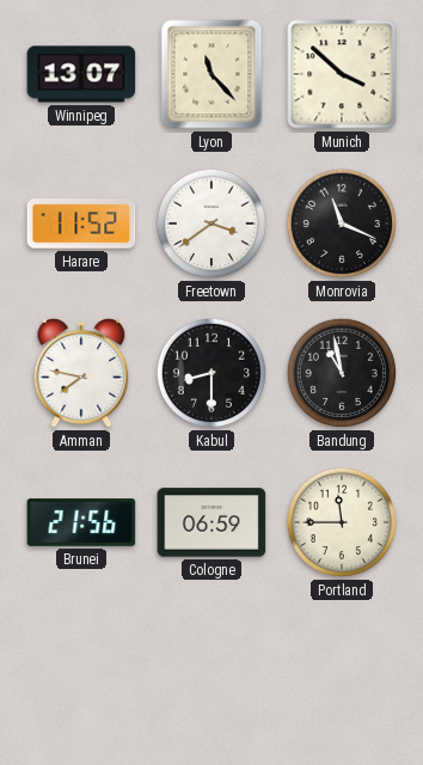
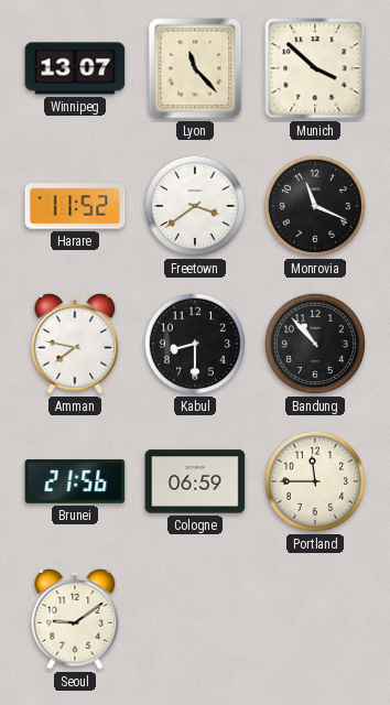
Bandung: 10:58 -> 10:53 (315, 344)
Seoul: none -> 9:09 (75, 619)
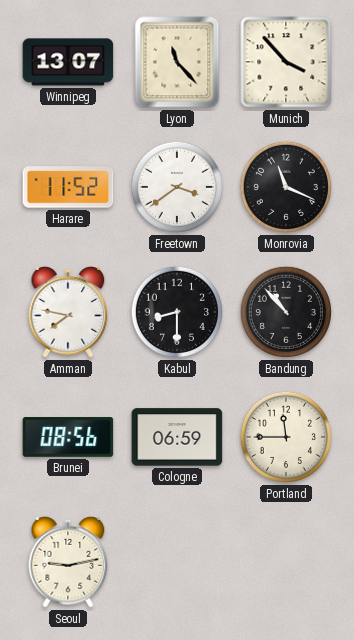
Munich: 3:52 -> 3:53 (286, 62)
Brunei: 21:56 -> 08:56 (68, 437)
Seoul: 9:09 -> 9:13 (68, 562)
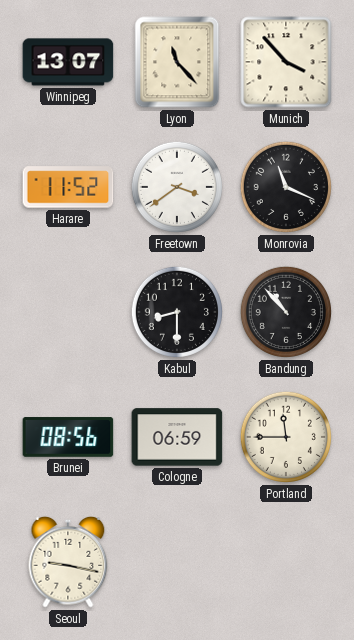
Amman: 7:47 -> none (68, 312)
Seoul: 9:13 -> 9:17 (68, 562)
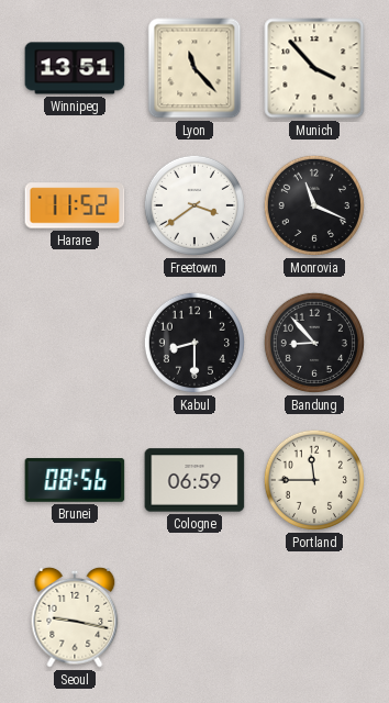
Winnipeg: 13:07 -> 13:51 (75, 68)
Bandung: 10:53 -> 8:53 (314, 343)
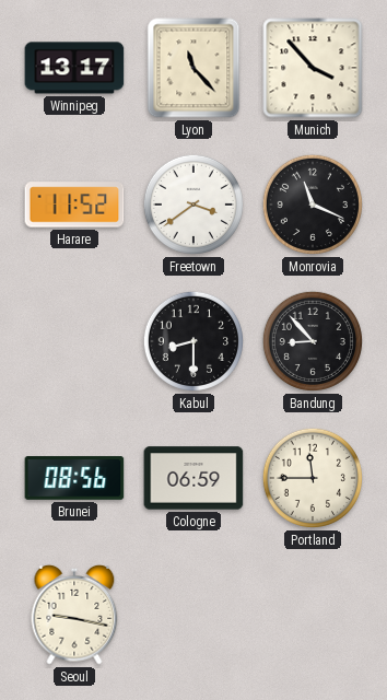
Winnipeg: 13:51 -> 13:17 (74, 68)
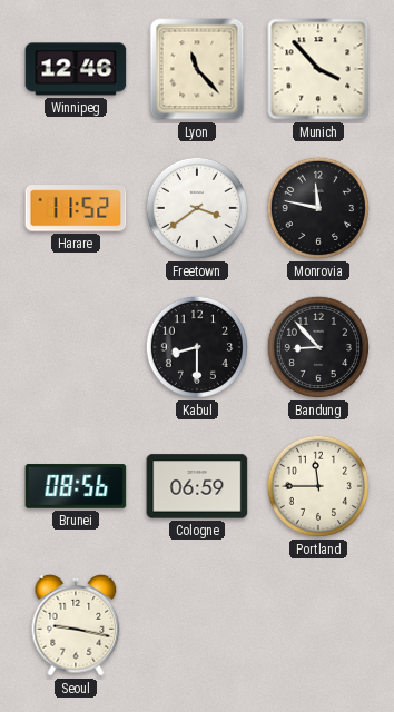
Winnipeg: 13:17 -> 12:46 (76, 69)
Monrovia: 11:19 -> 11:47 (318, 208)
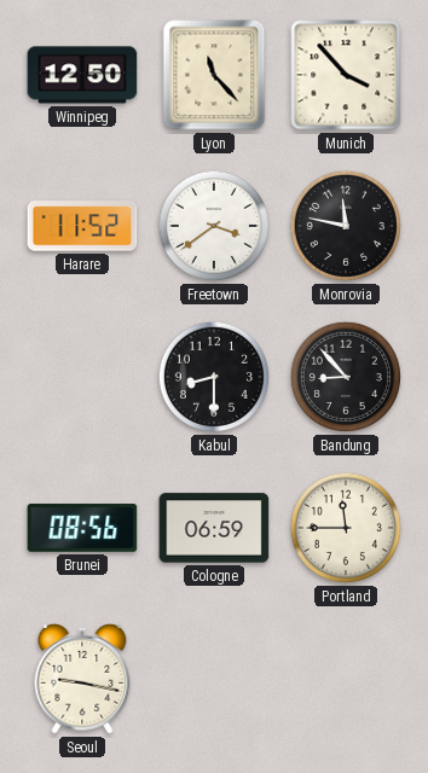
Winnipeg: 12:46 -> 12:50 (82, 75)
